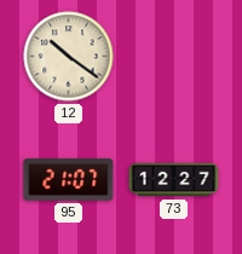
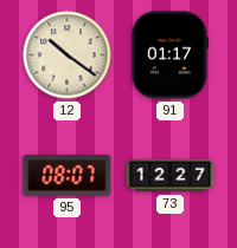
91: none -> 01:17 (169, 56)
95: 21:07 -> 08:07 (68, 176)
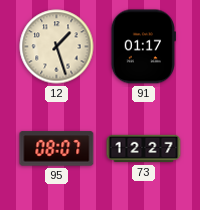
12: 10:21 -> 1:27 (57, 47)
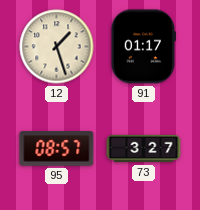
95: 08:07 -> 08:57 (57, 149)
73: 12:27 -> 3:27 (144, 149)
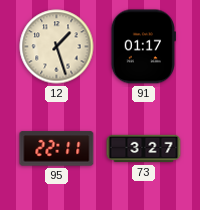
95: 08:57 -> 22:11 (57, 149)
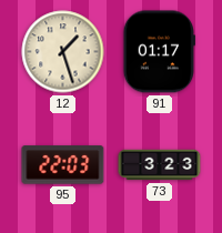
95: 22:11 -> 22:03 (63, 165)
73: 3:27 -> 3:23 (160, 165)
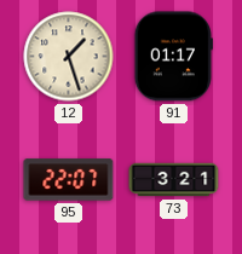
95: 22:03 -> 22:07 (69, 180)
73: 3:23 -> 3:21 (174, 180)
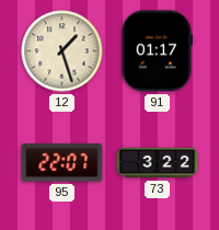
73: 3:21 -> 3:22 (158, 163)
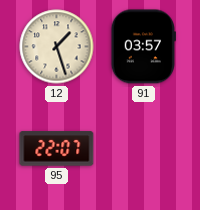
91: 01:17 -> 03:57 (143, 47)
73: 3:22 -> none (158, 163)
